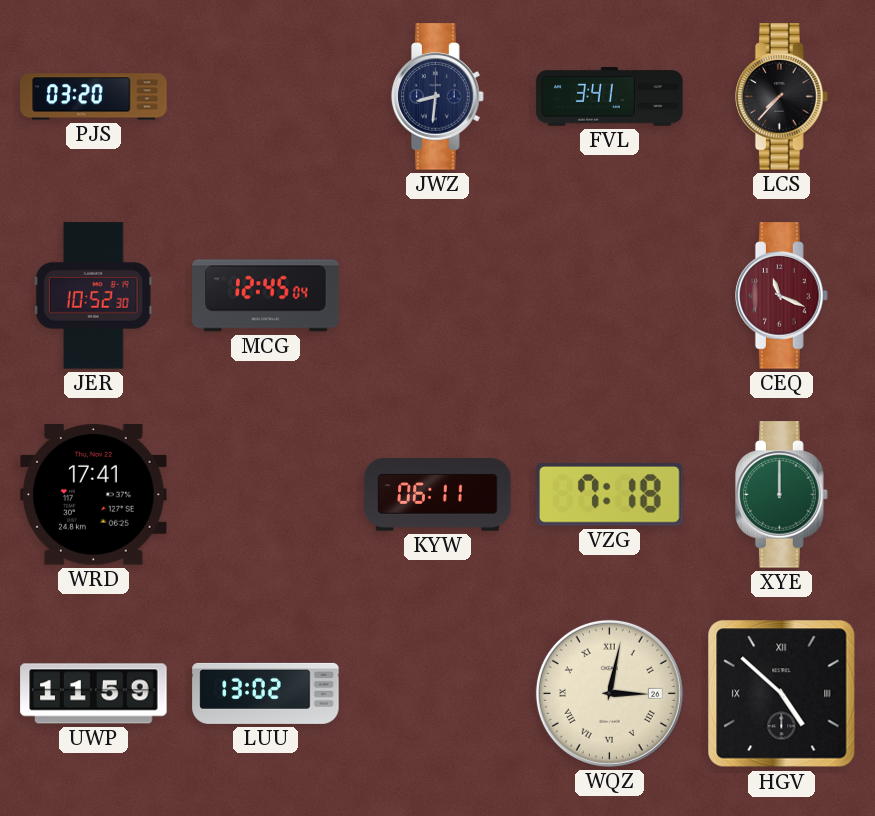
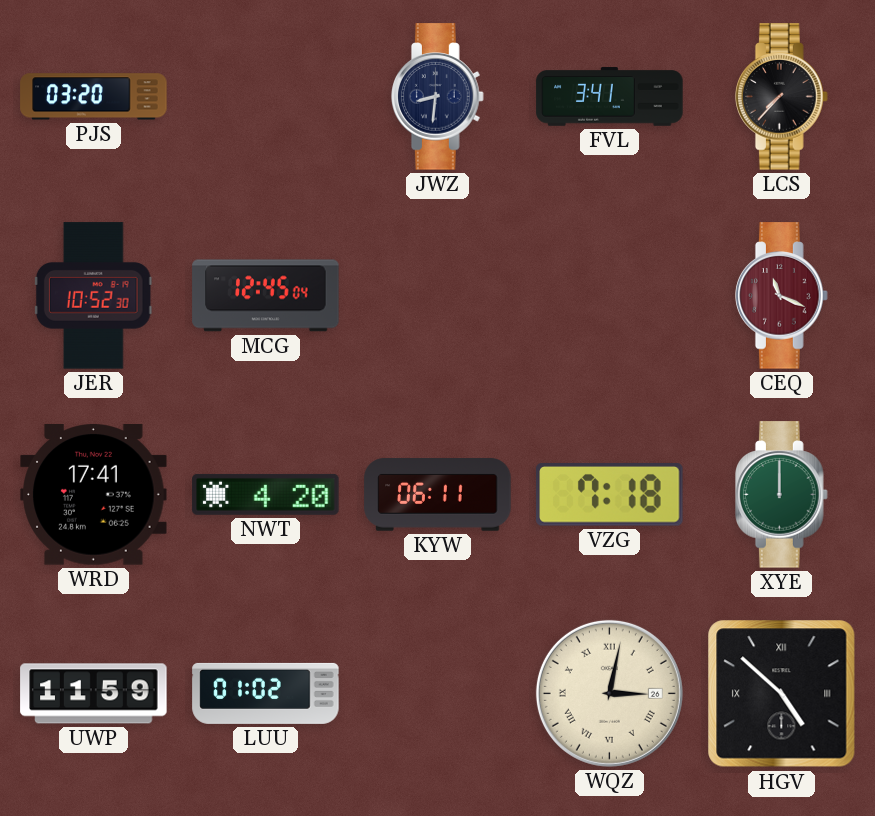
NWT: none -> 4:20 (266, 494)
LUU: 13:02 -> 01:02 (266, 693)
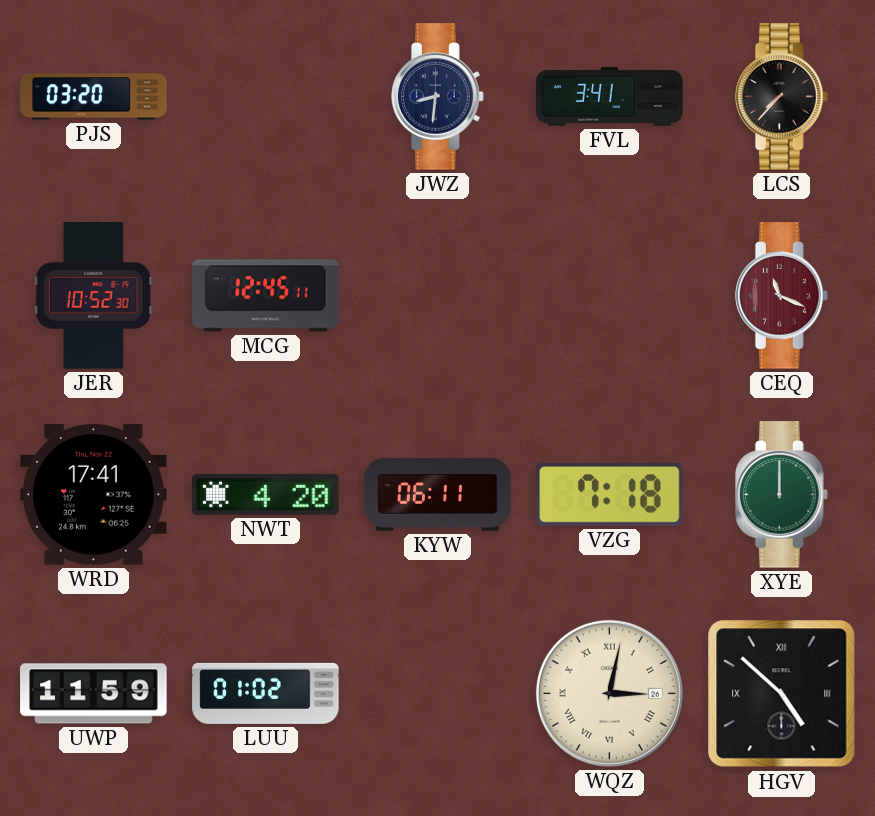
MCG: 12:45:04 -> 12:45:11 (266, 296)
